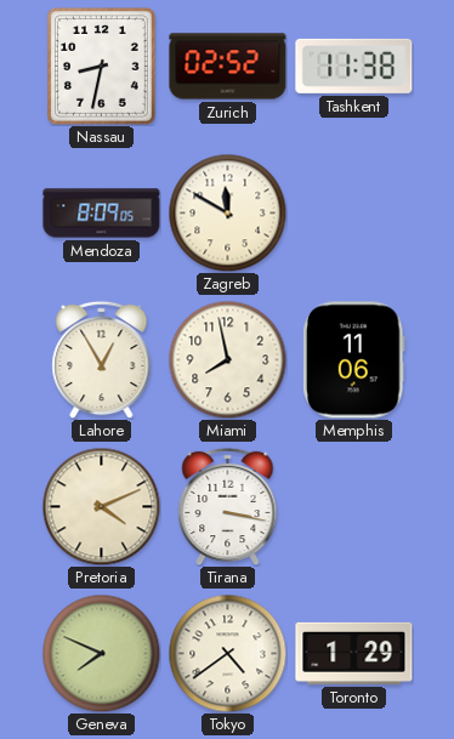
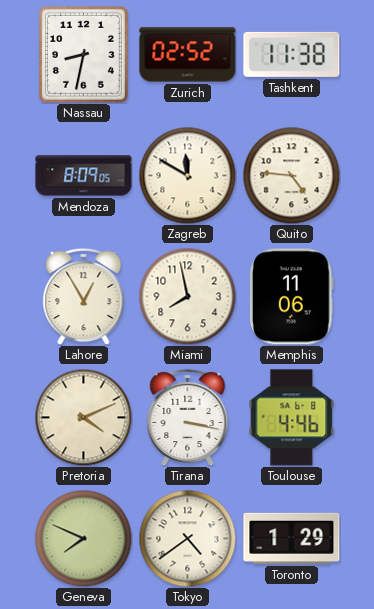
Quito: none -> 4:46 (291, 175)
Toulouse: none -> 4:46 (292, 418)
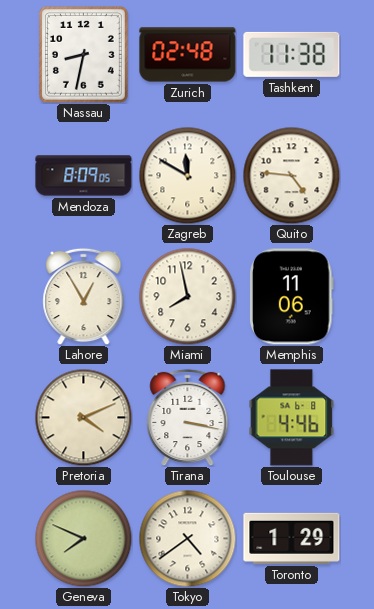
Zurich: 02:52 -> 02:48 (188, 55)
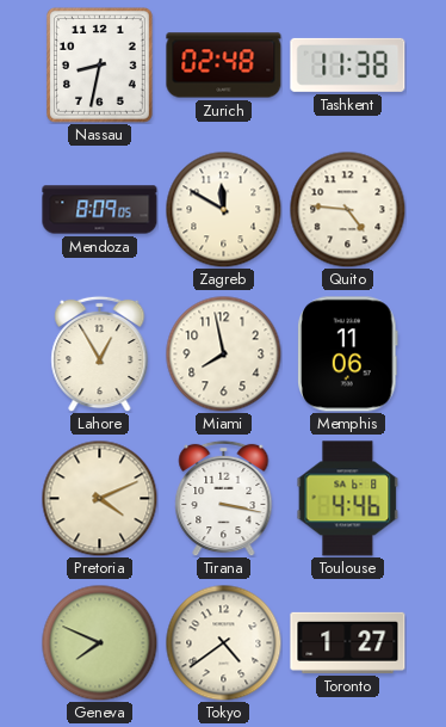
Toronto: 1:29 -> 1:27 (348, 642)
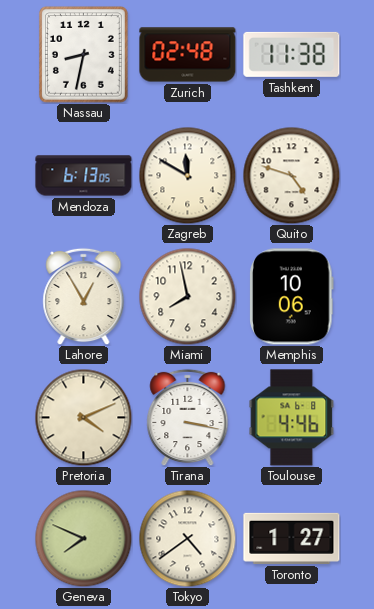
Mendoza: 8:09 -> 6:13 (84, 176)
Quito: 4:46 -> 4:48 (291, 175)
Memphis: 11:06 -> 10:06 (292, 297)
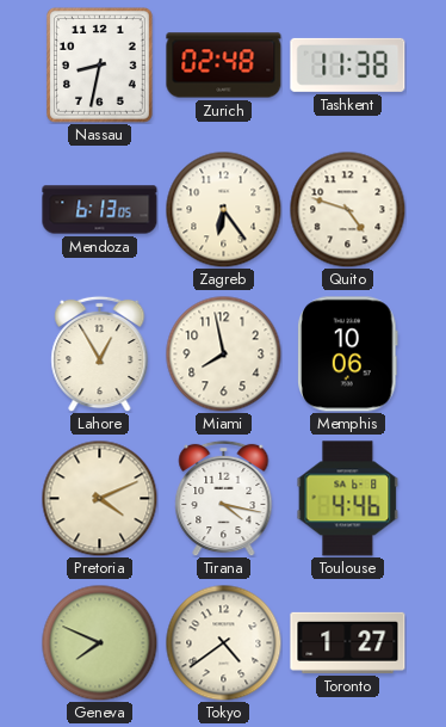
Zagreb: 11:50 -> 6:24 (223, 209)
Tirana: 3:17 -> 4:17 (224, 498)
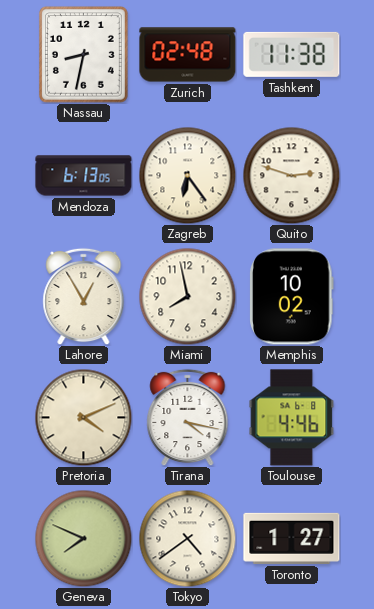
Quito: 4:48 -> 2:48 (291, 175)
Memphis: 10:06 -> 10:02 (292, 297)
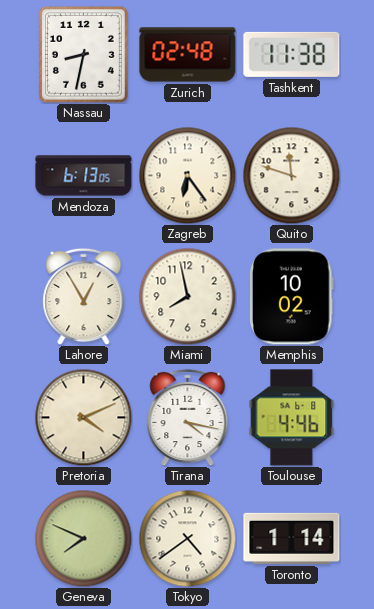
Quito: 2:48 -> 11:48 (291, 175)
Toronto: 1:27 -> 1:14 (292, 538)
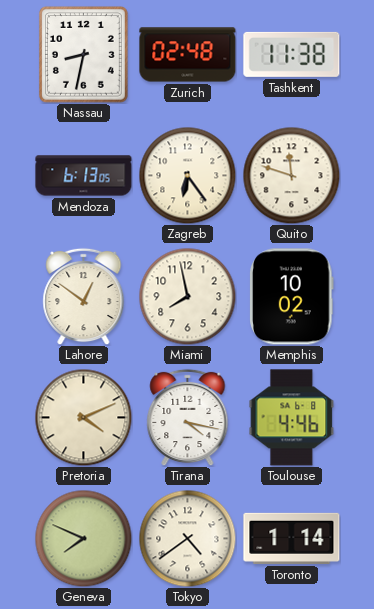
Lahore: 12:55 -> 12:51 (84, 296)
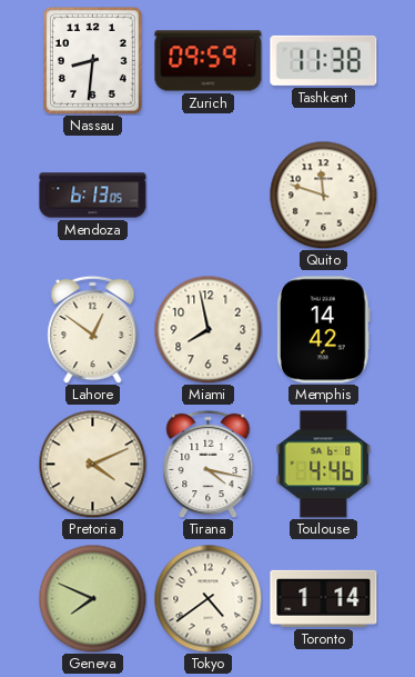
Nassau: 8:32 -> 8:31 (92, 61)
Zurich: 02:48 -> 09:59 (209, 61)
Zagreb: 6:24 -> none (187, 175)
Memphis: 10:02 -> 14:42 (324, 330)
